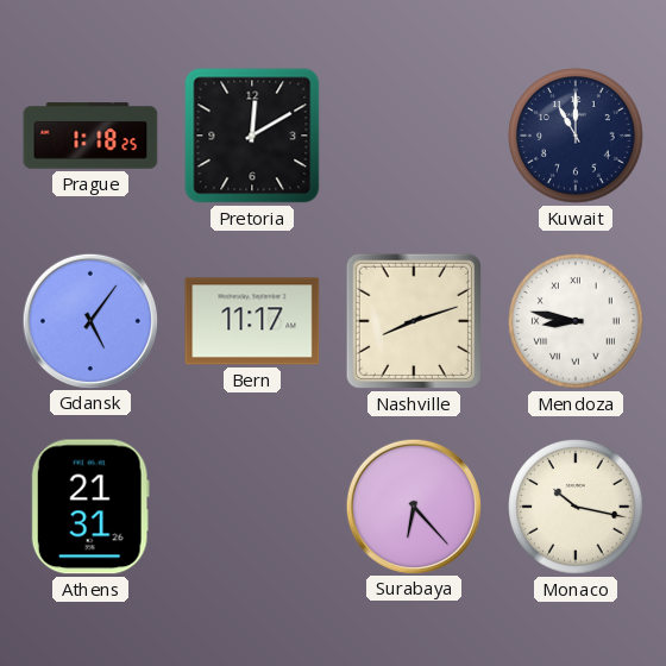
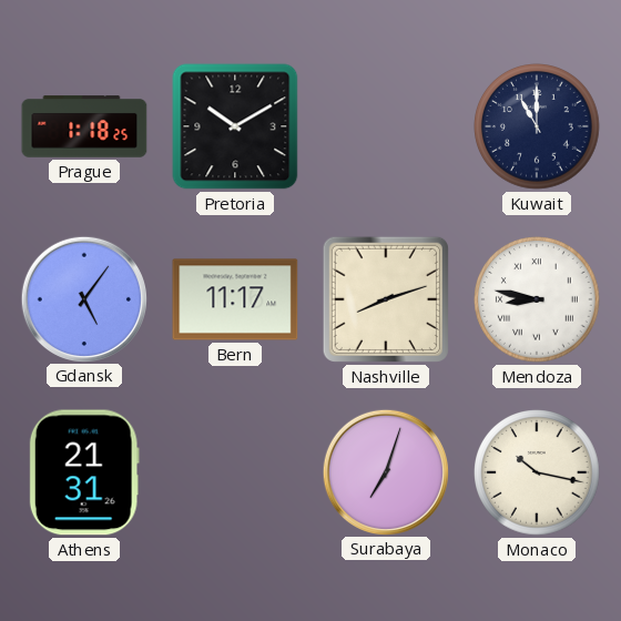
Pretoria: 12:10 -> 10:10 (235, 126)
Surabaya: 6:23 -> 7:03 (385, 471)
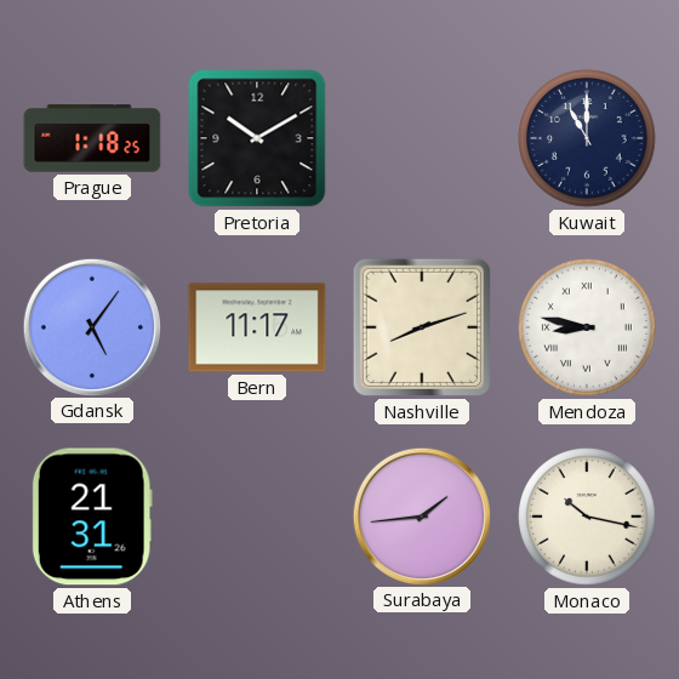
Surabaya: 7:03 -> 1:44 (421, 515)
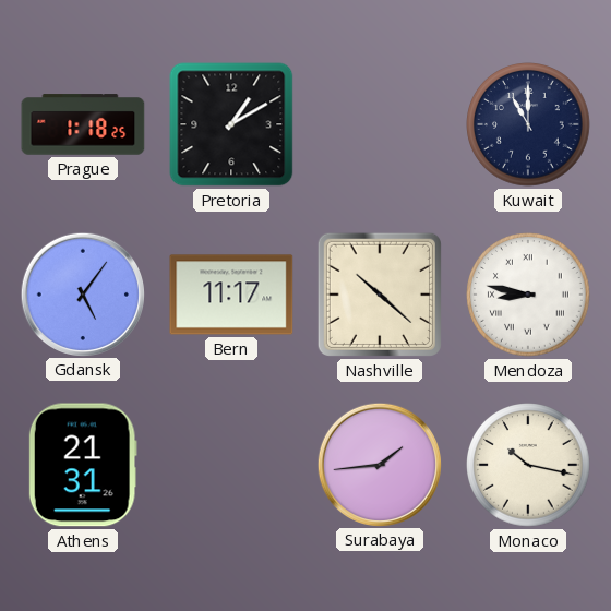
Pretoria: 10:10 -> 1:10 (231, 124)
Nashville: 8:12 -> 10:22 (380, 295)
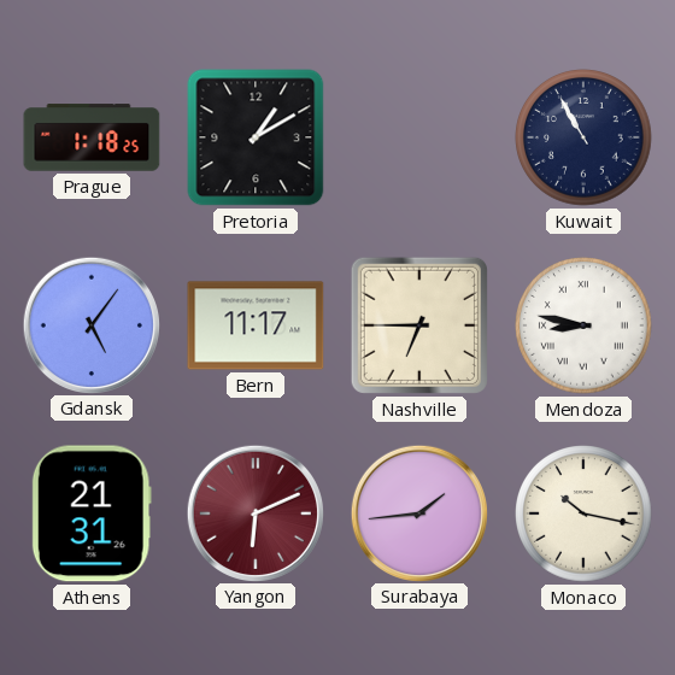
Kuwait: 11:00 -> 10:55 (583, 137)
Nashville: 10:22 -> 6:45 (419, 325)
Yangon: none -> 6:11 (254, 512)
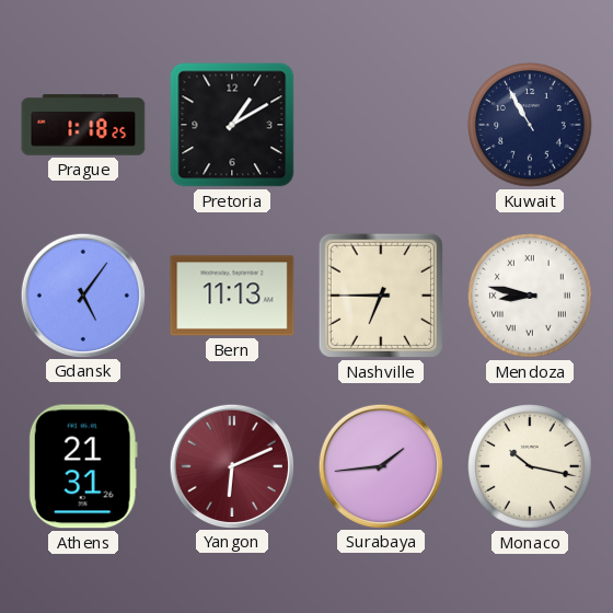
Bern: 11:17 -> 11:13 (232, 296)
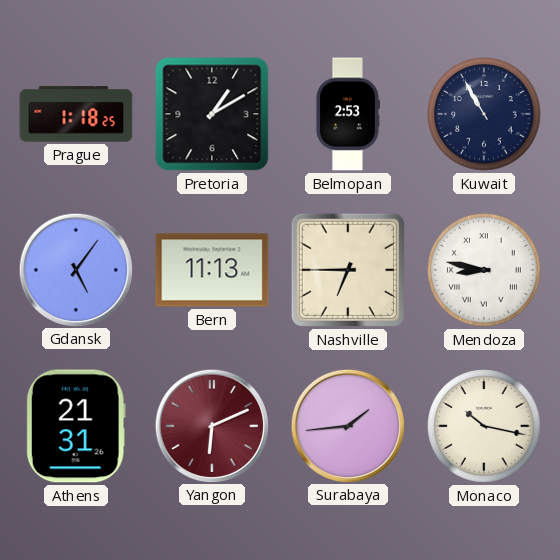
Belmopan: none -> 2:53 (347, 114)
